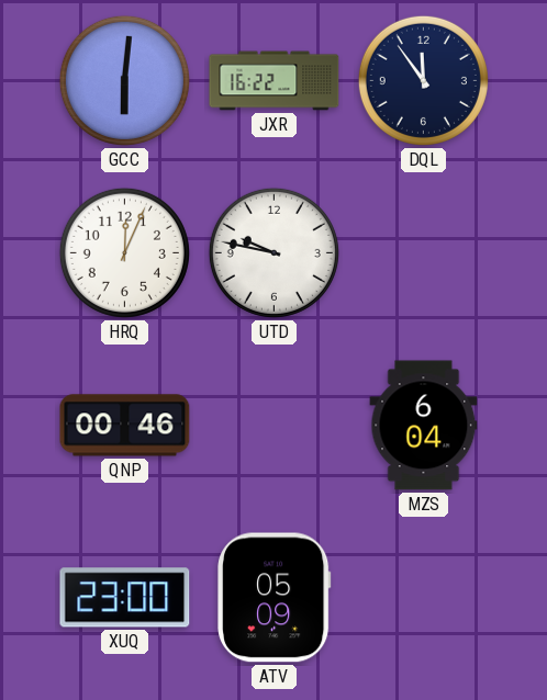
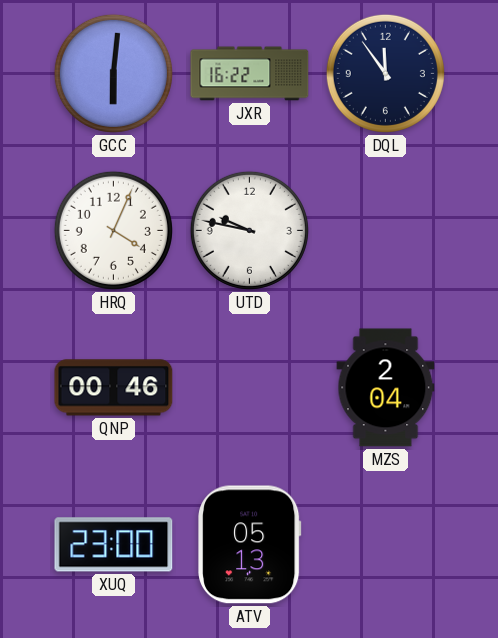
HRQ: 12:04 -> 4:04 (113, 230)
MZS: 6:04 -> 2:04 (386, 388)
ATV: 05:09 -> 05:13 (250, 545)
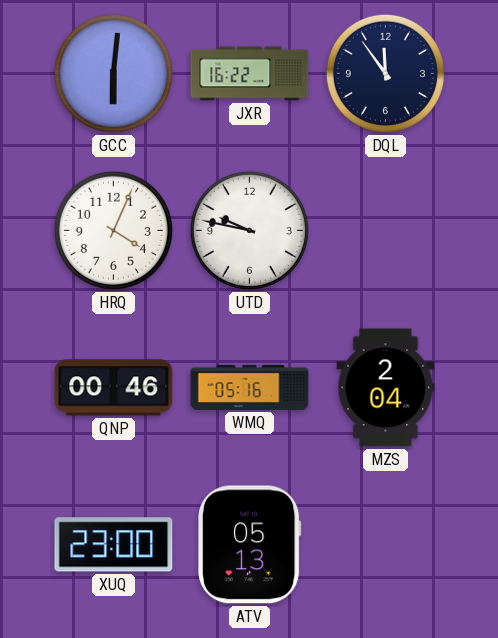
WMQ: none -> 05:16 (250, 387)
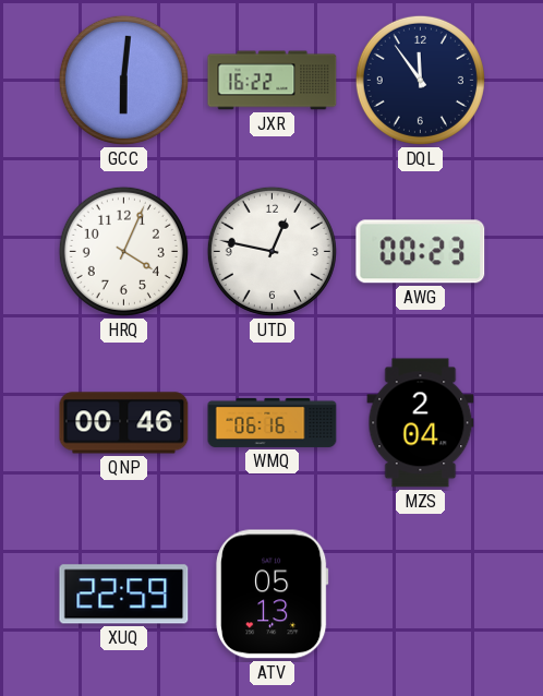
UTD: 9:47 -> 12:47 (271, 251)
AWG: none -> 00:23 (421, 252)
WMQ: 05:16 -> 06:16 (273, 422)
XUQ: 23:00 -> 22:59 (124, 595)
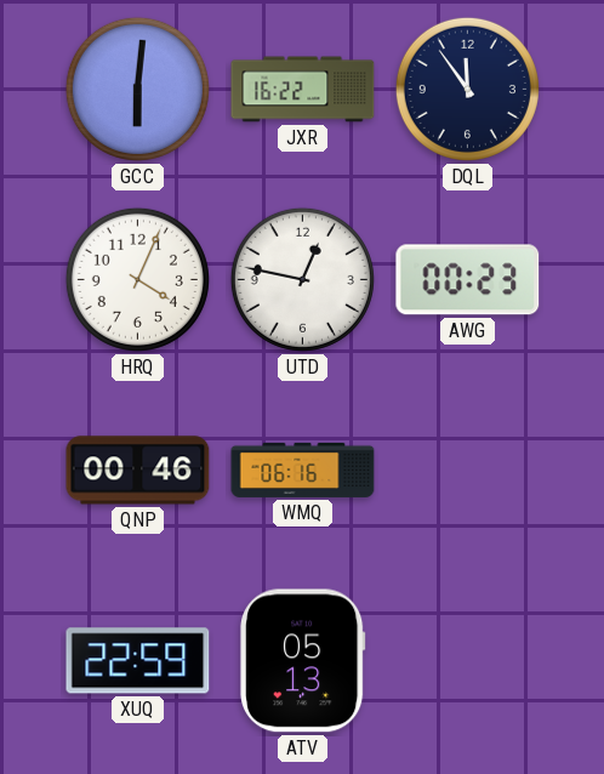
MZS: 2:04 -> none (421, 423)
